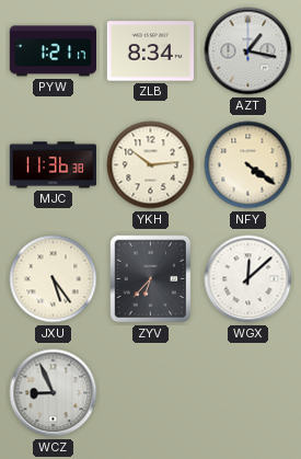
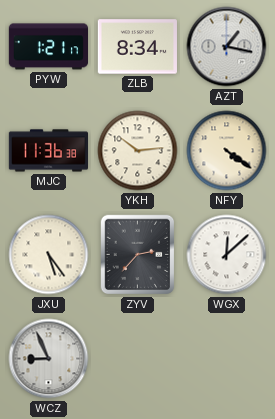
ZYV: 6:37 -> 2:37 (138, 255)
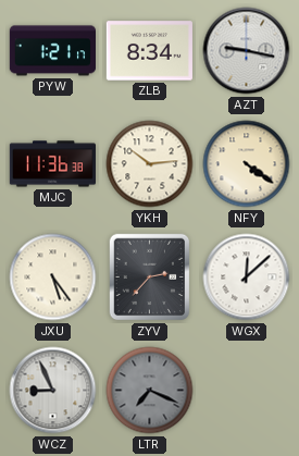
AZT: 1:17 -> 9:17 (247, 51)
LTR: none -> 7:19 (150, 391)
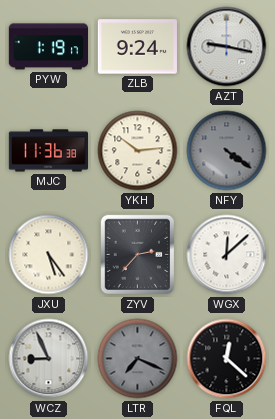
PYW: 1:21 -> 1:19 (48, 47)
ZLB: 8:34 -> 9:24 (137, 47)
NFY dial: cream -> grey (227, 151)
FQL: none -> 12:22 (227, 359)
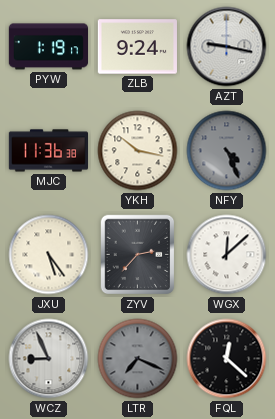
YKH: 10:14 -> 10:17 (138, 151)
NFY: 4:21 -> 4:26 (227, 151)
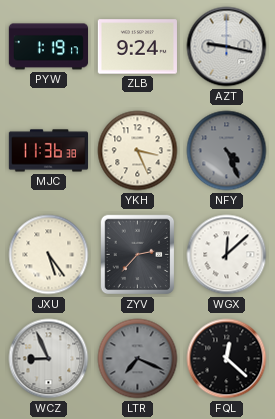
YKH: 10:17 -> 3:26 (138, 151)
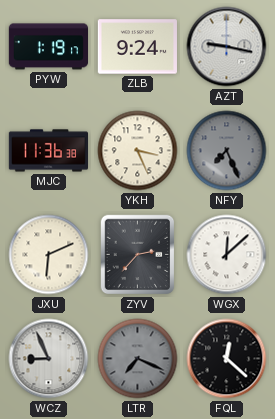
NFY: 4:26 -> 7:26 (227, 151)
JXU: 5:24 -> 6:11 (49, 255)
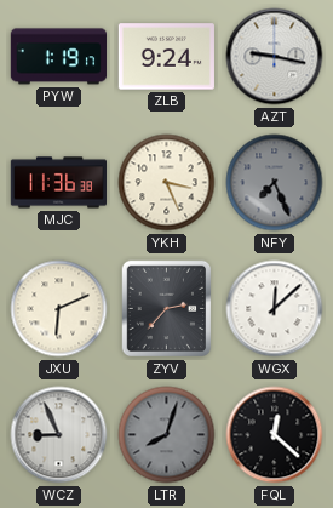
LTR: 7:19 -> 8:03 (167, 435)
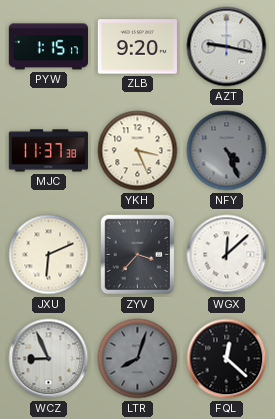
PYW: 1:19 -> 1:15 (48, 47)
ZLB: 9:24 -> 9:20 (137, 47)
MJC: 11:36 -> 11:37 (48, 151)
NFY: 7:26 -> 4:26 (227, 151)
ZYV: 2:37 -> 3:37 (138, 255)
